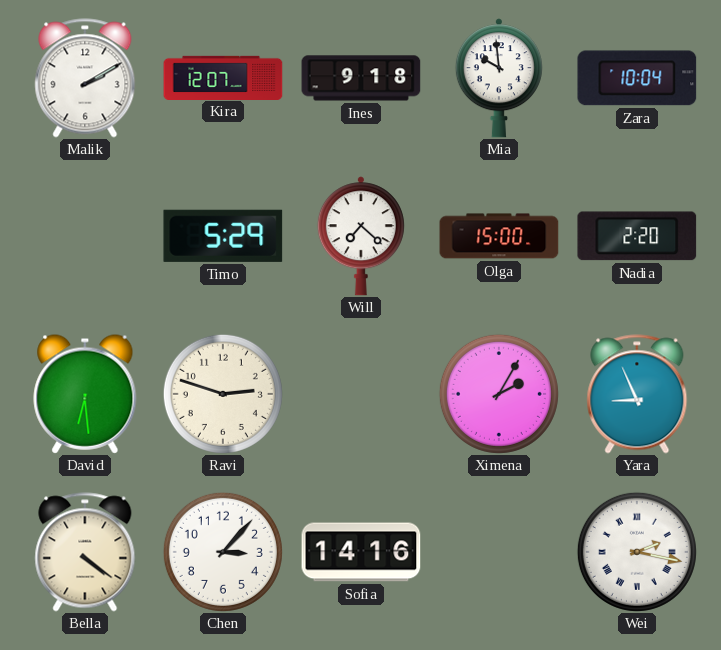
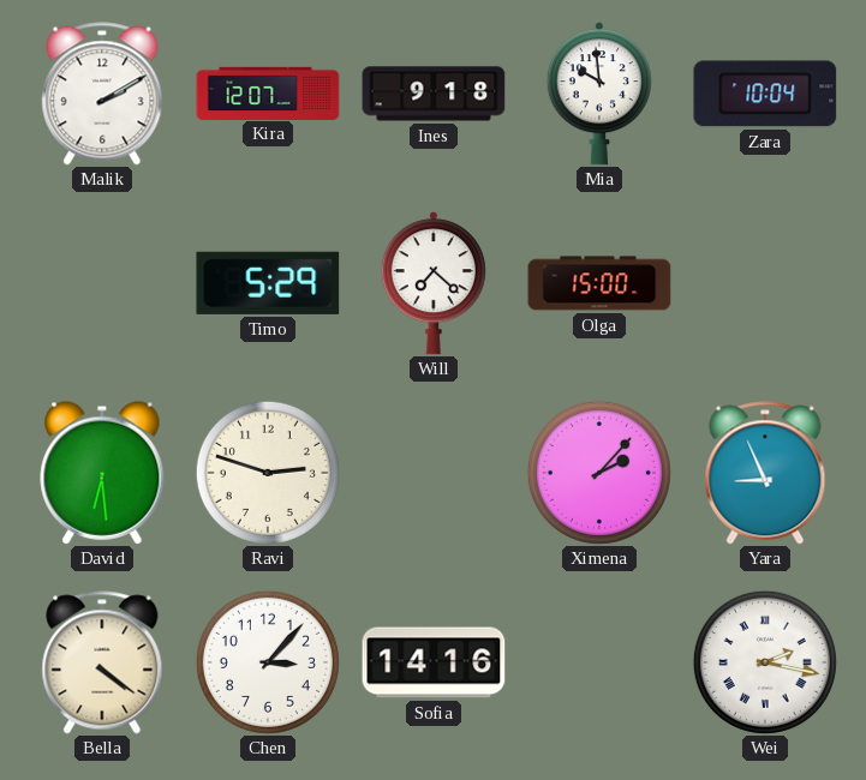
Nadia: 2:20 -> none (637, 236)
Ximena: 2:05 -> 2:07 (599, 473)
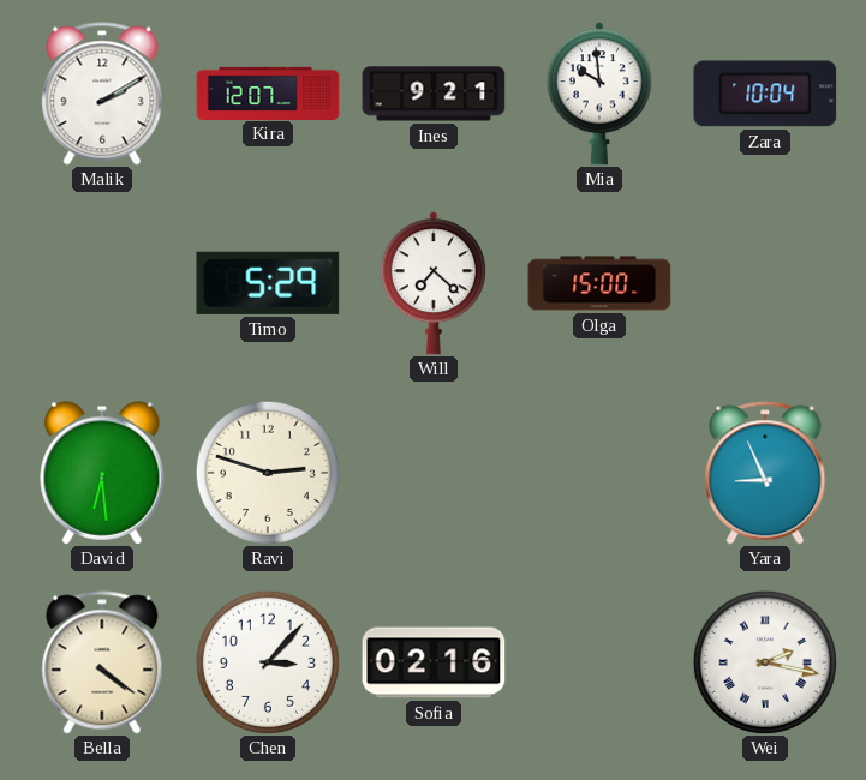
Ines: 9:18 -> 9:21 (434, 94)
Ximena: 2:07 -> none (599, 473)
Sofia: 14:16 -> 02:16 (434, 662)
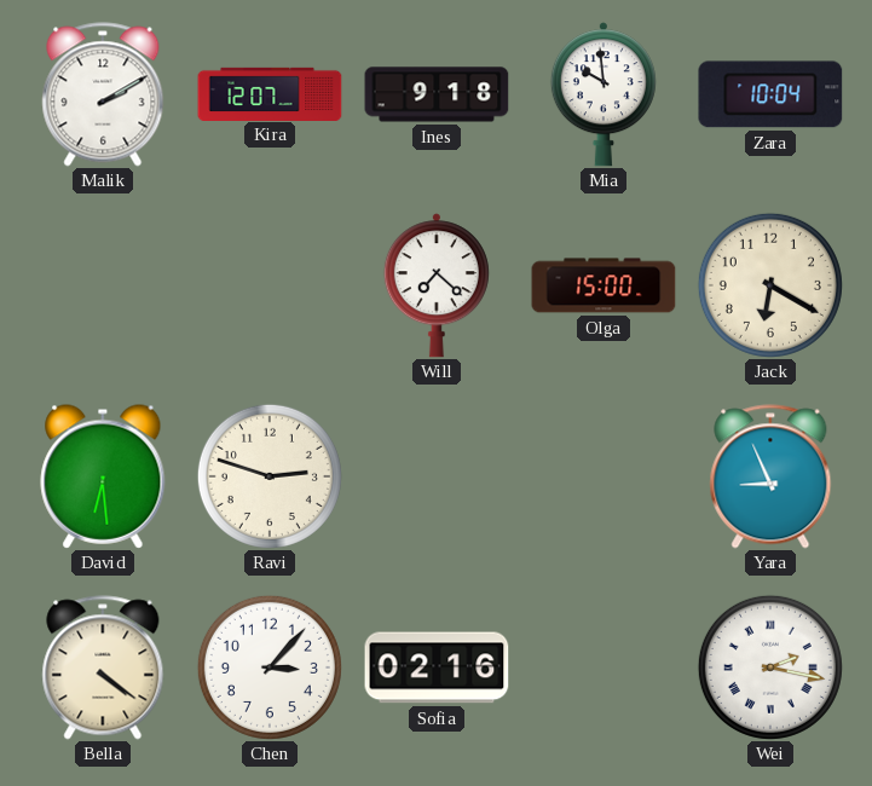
Ines: 9:21 -> 9:18 (437, 94)
Timo: 5:29 -> none (268, 283)
Jack: none -> 6:20 (770, 285)
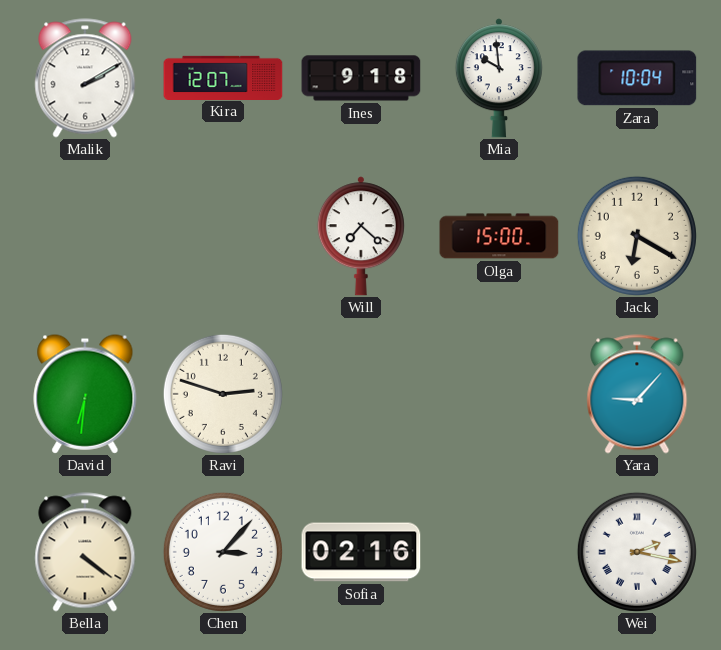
David: 6:29 -> 6:31 (85, 394)
Yara: 8:56 -> 9:07 (637, 394)
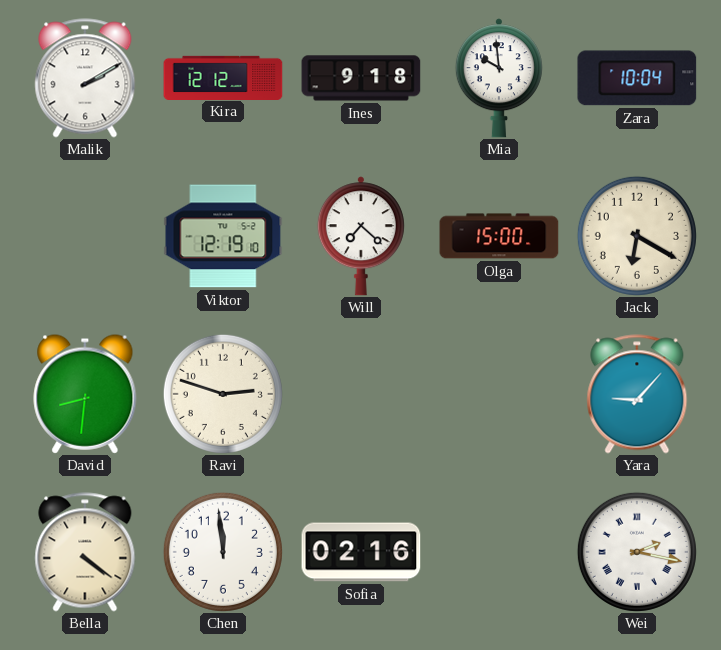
Kira: 12:07 -> 12:12 (223, 77)
Viktor: none -> 12:19 (223, 236)
David: 6:31 -> 8:31 (85, 394)
Chen: 3:07 -> 11:59 (223, 552)
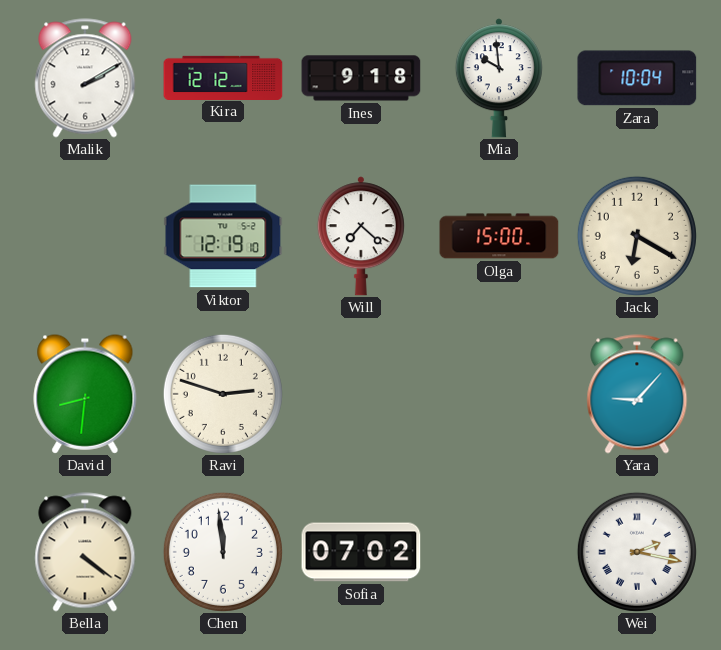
Sofia: 02:16 -> 07:02 (361, 552)
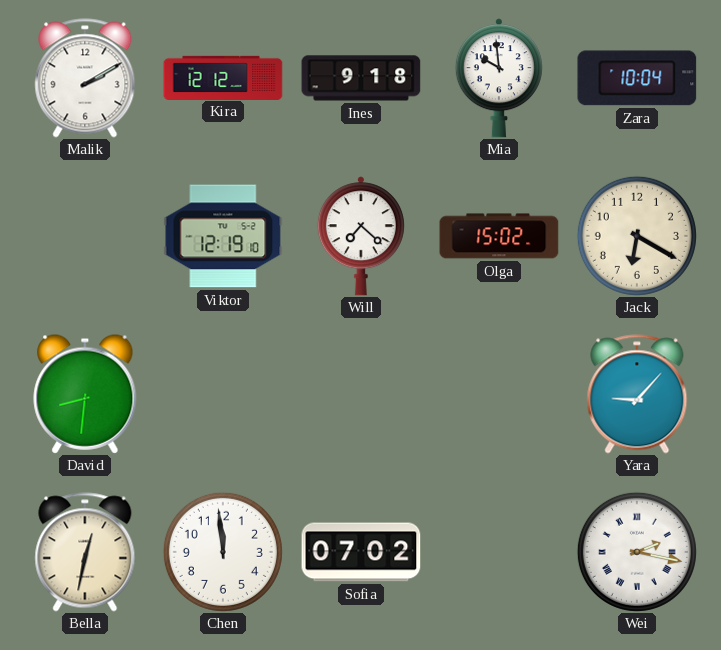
Olga: 15:00 -> 15:02 (499, 236)
Ravi: 2:48 -> none (223, 394)
Bella: 4:21 -> 12:32 (85, 552)
